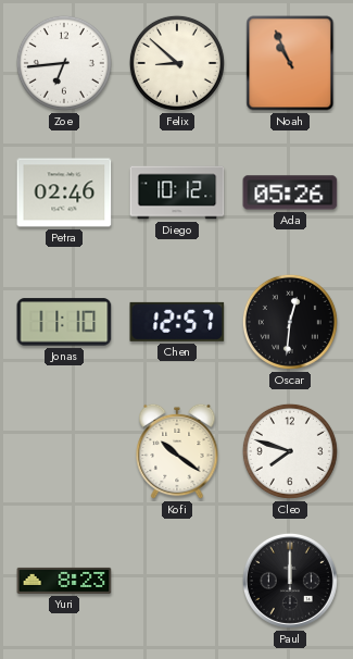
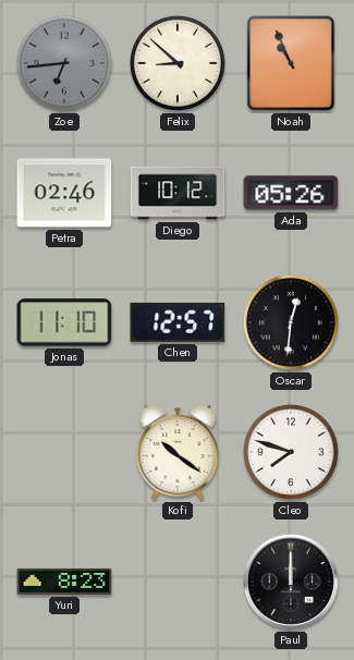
Zoe dial: white -> grey (64, 63)
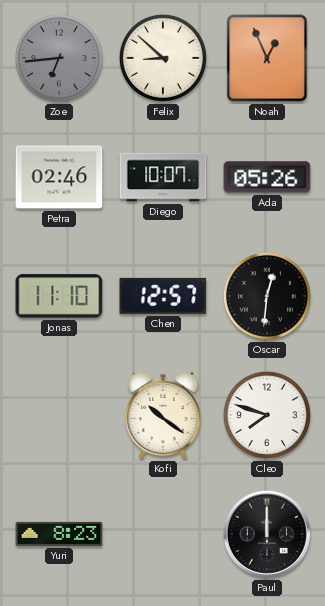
Noah: 10:56 -> 12:56 (267, 58)
Diego: 10:12 -> 10:07 (163, 177)
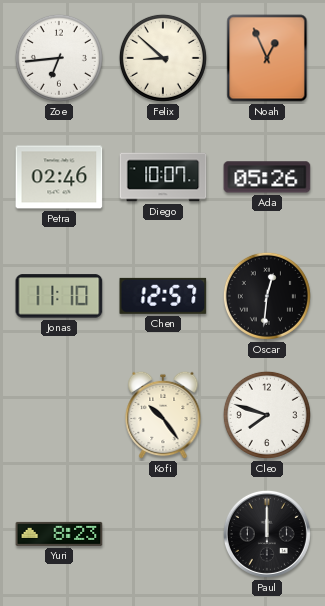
Zoe dial: grey -> white (59, 58)
Kofi: 10:21 -> 10:24 (163, 415)
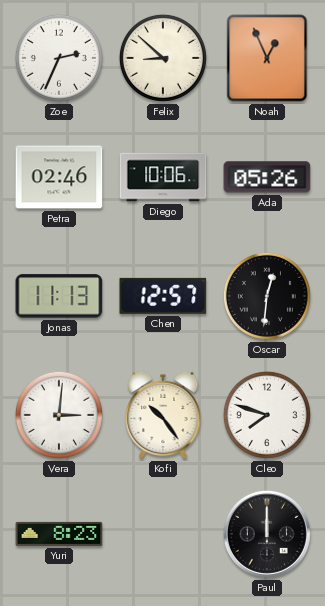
Zoe: 6:44 -> 2:34 (59, 58)
Diego: 10:07 -> 10:06 (163, 177)
Jonas: 11:10 -> 11:13 (59, 296)
Vera: none -> 3:01 (59, 415)
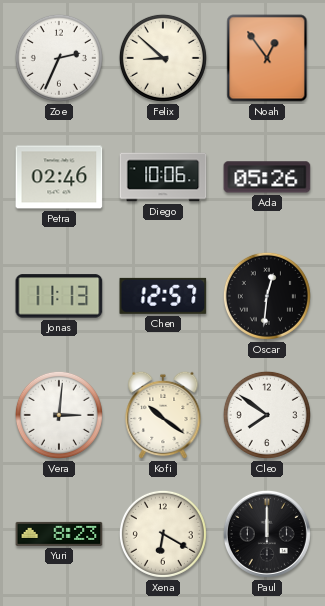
Noah: 12:56 -> 12:54 (267, 58)
Kofi: 10:24 -> 10:21 (163, 415)
Cleo: 7:48 -> 7:51 (267, 415)
Xena: none -> 6:20 (163, 534)
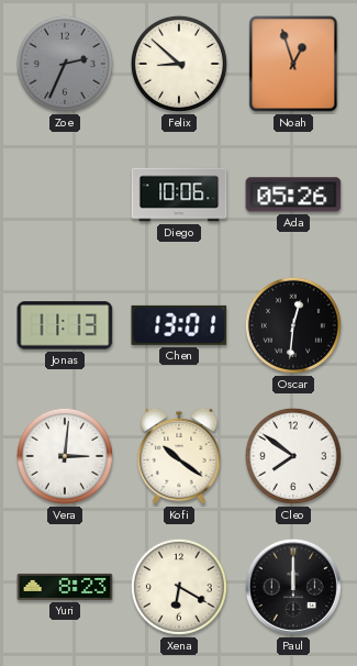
Zoe dial: white -> grey (65, 64)
Noah: 12:54 -> 12:57 (293, 64)
Petra: 02:46 -> none (59, 177)
Chen: 12:57 -> 13:01 (179, 325)
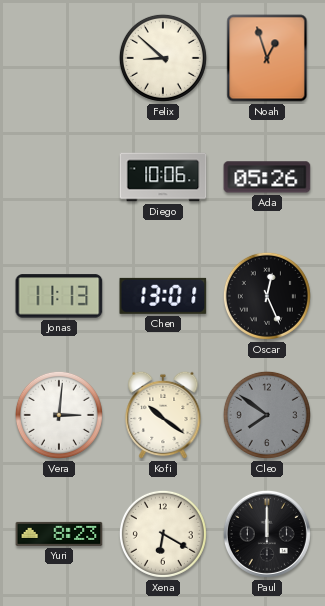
Zoe: 2:34 -> none (65, 64)
Oscar: 12:31 -> 12:26 (267, 296)
Cleo dial: white -> grey (267, 415)
